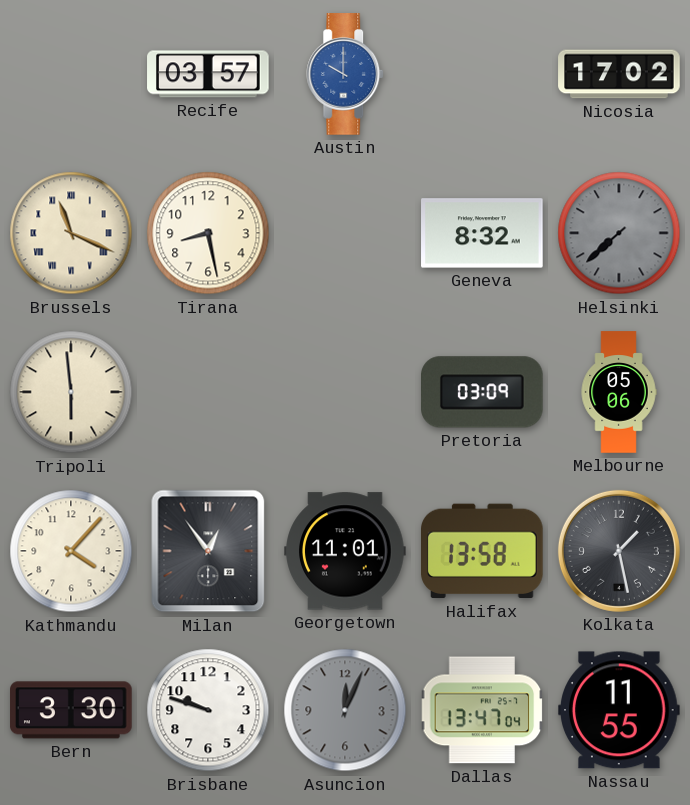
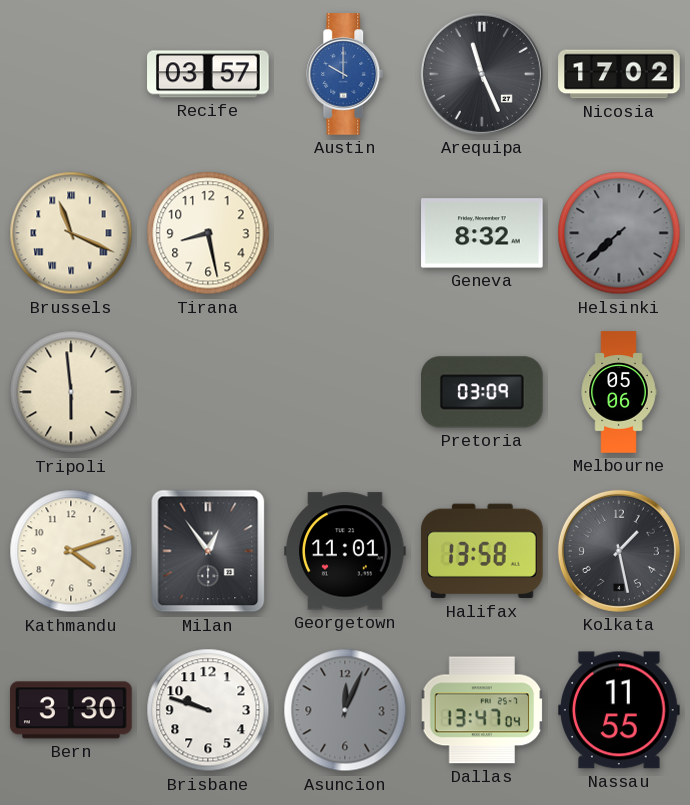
Arequipa: none -> 11:26 (482, 74)
Kathmandu: 4:07 -> 4:12 (71, 551)
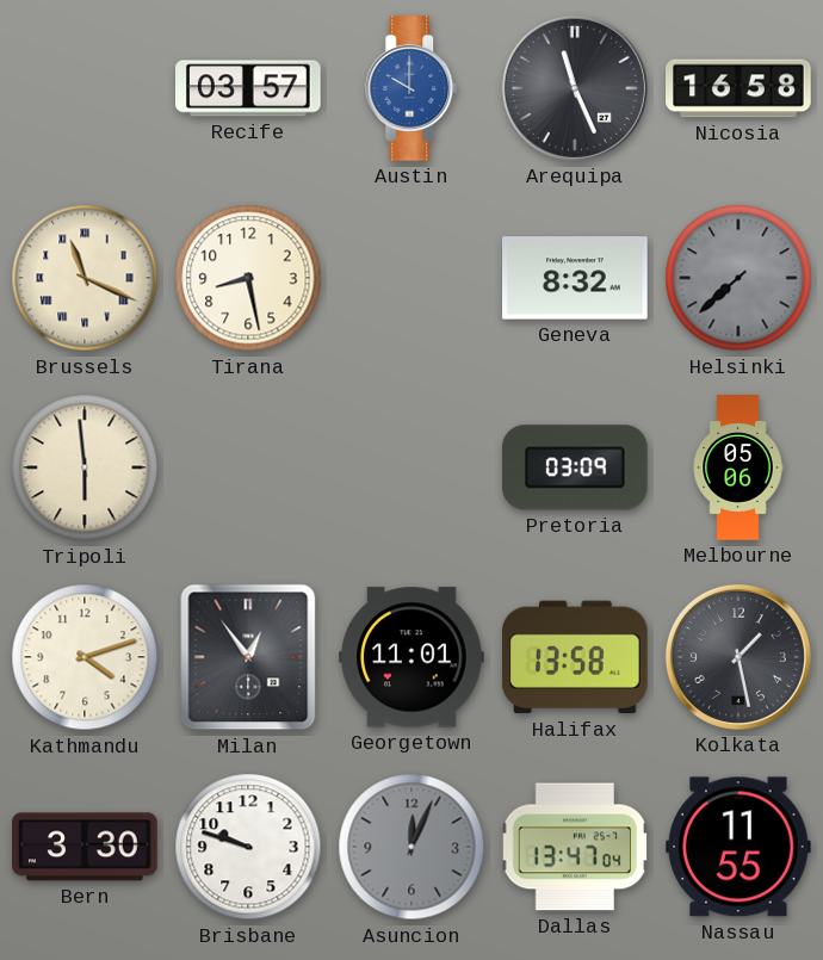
Nicosia: 17:02 -> 16:58 (738, 88)
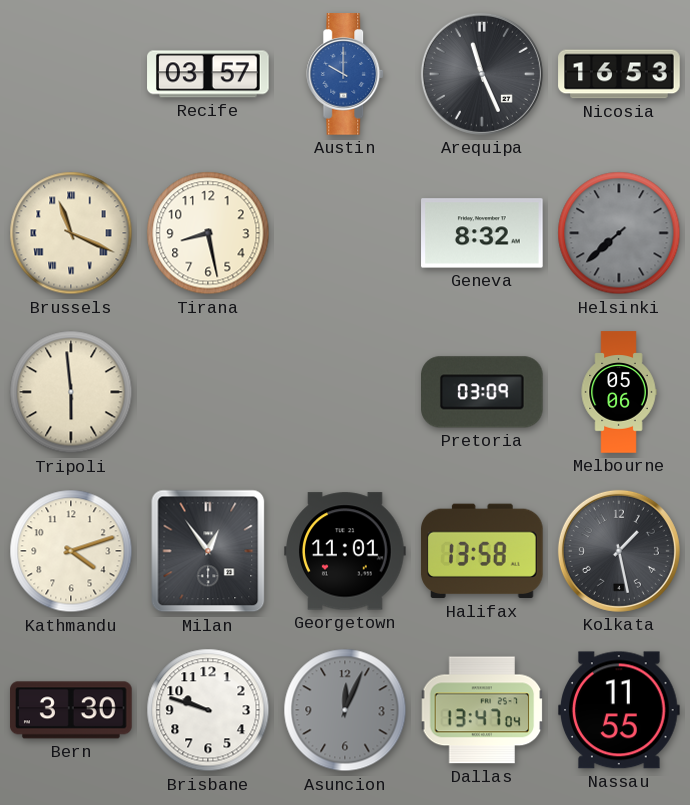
Nicosia: 16:58 -> 16:53 (619, 74)
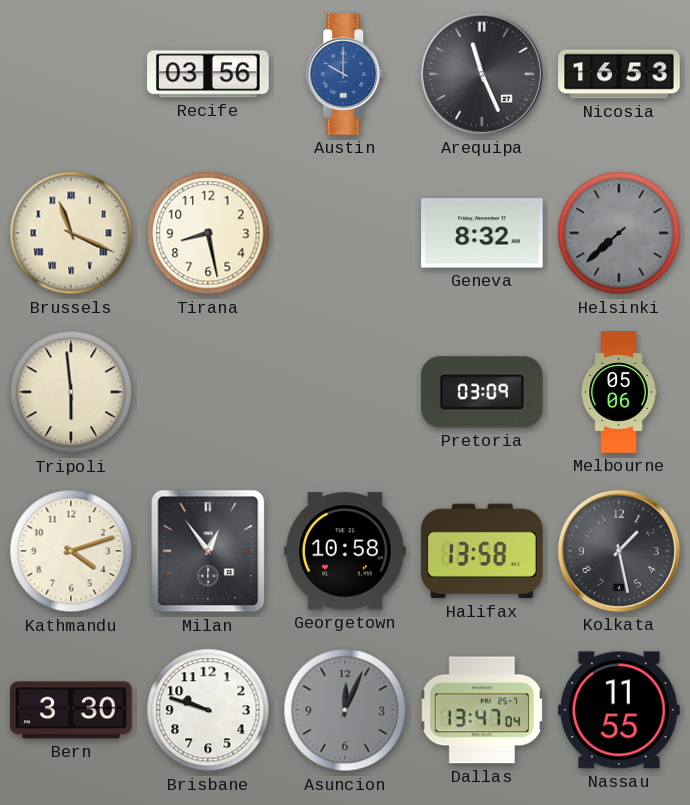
Recife: 03:57 -> 03:56 (208, 74)
Georgetown: 11:01 -> 10:58 (345, 551)
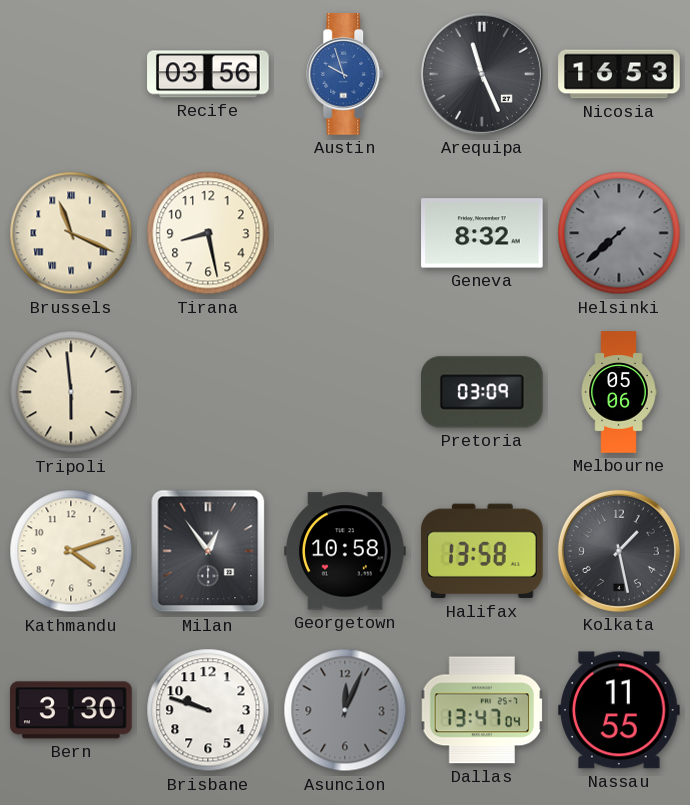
Austin: 10:00 -> 9:57 (346, 74)
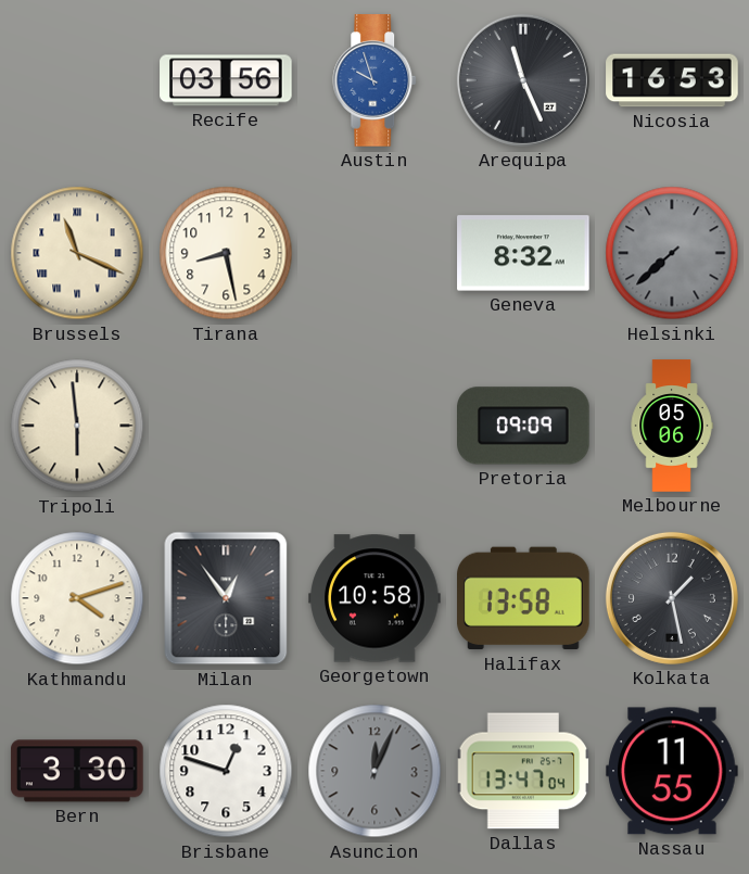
Pretoria: 03:09 -> 09:09 (524, 426)
Brisbane: 9:48 -> 12:48 (226, 771)
